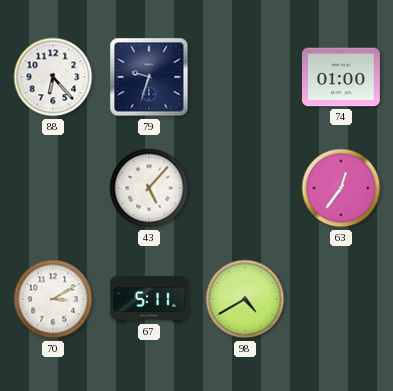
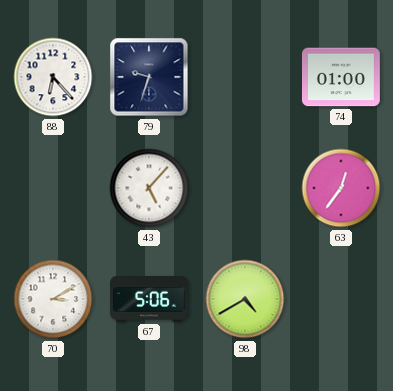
67: 5:11 -> 5:06 (150, 299)
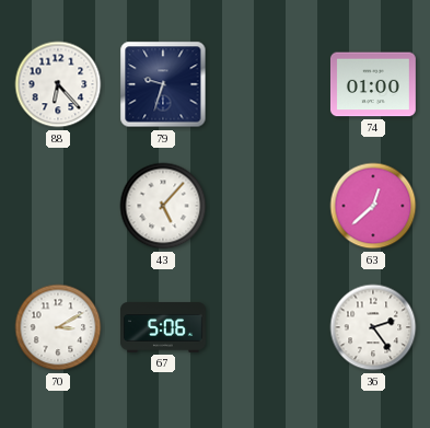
63: 12:36 -> 12:38 (373, 206)
98: 4:40 -> none (245, 299)
36: none -> 2:24 (373, 327)
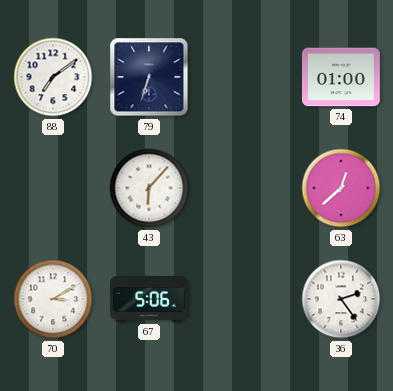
88: 6:23 -> 7:09 (53, 77)
79: 9:33 -> 6:33 (149, 77)
43: 5:07 -> 6:07 (149, 188)
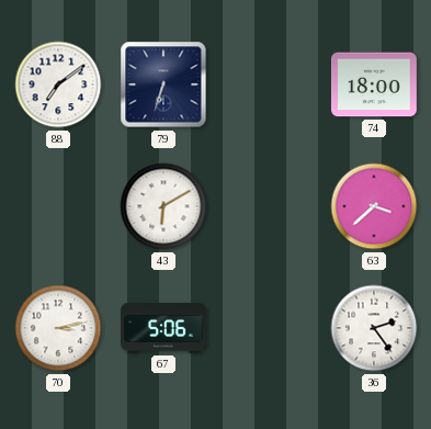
74: 01:00 -> 18:00 (374, 84)
43: 6:07 -> 6:10 (163, 206)
63: 12:38 -> 3:38 (374, 206)
70: 3:10 -> 3:13 (58, 328)
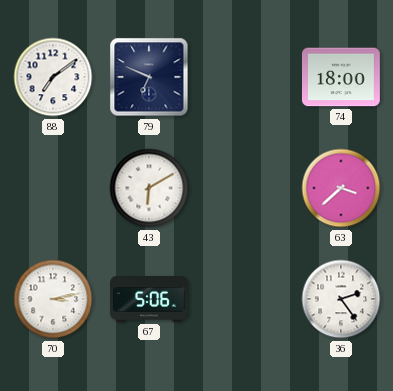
79: 6:33 -> 6:49 (149, 77)
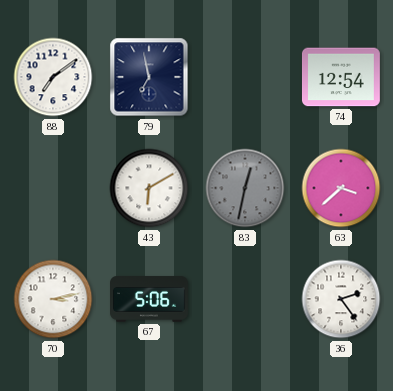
79: 6:49 -> 6:58 (149, 77)
74: 18:00 -> 12:54 (341, 77)
83: none -> 12:32 (245, 188)
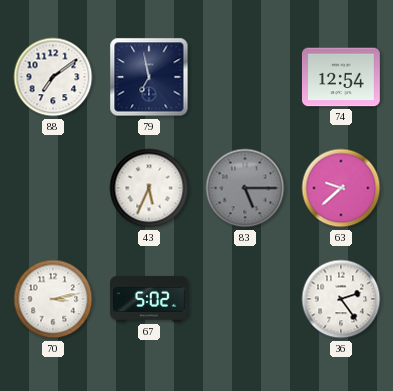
43: 6:10 -> 5:34 (149, 188)
83: 12:32 -> 5:15 (245, 188)
63: 3:38 -> 9:38 (341, 188)
67: 5:06 -> 5:02 (150, 299)
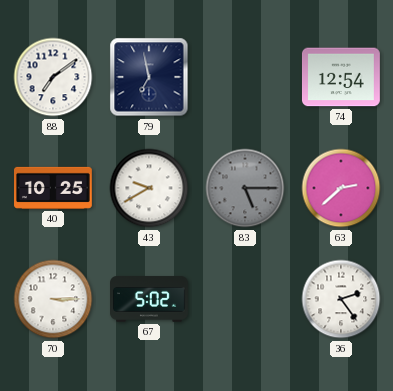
40: none -> 10:25 (54, 188)
43: 5:34 -> 9:40 (149, 188)
63: 9:38 -> 2:38 (341, 188)
70: 3:13 -> 3:15 (53, 299)
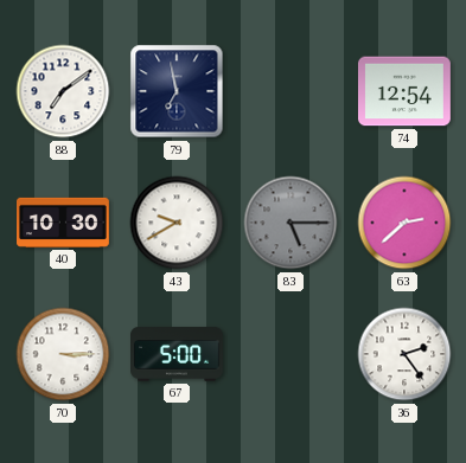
40: 10:25 -> 10:30 (64, 223)
67: 5:02 -> 5:00 (178, 354)
